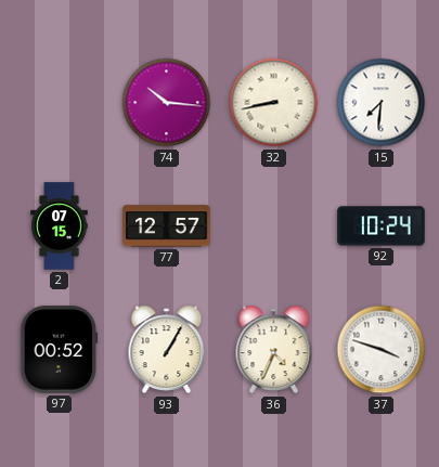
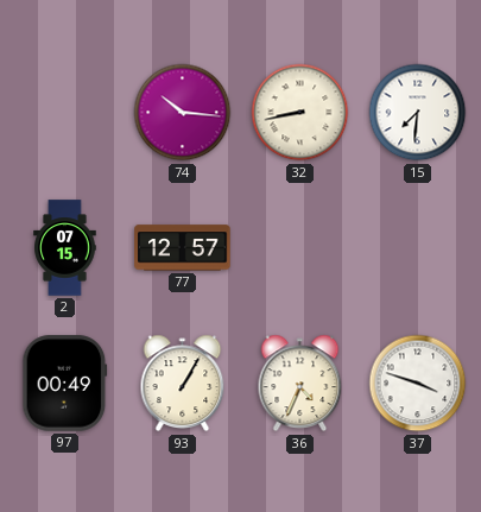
92: 10:24 -> none (382, 226)
97: 00:52 -> 00:49 (65, 384)
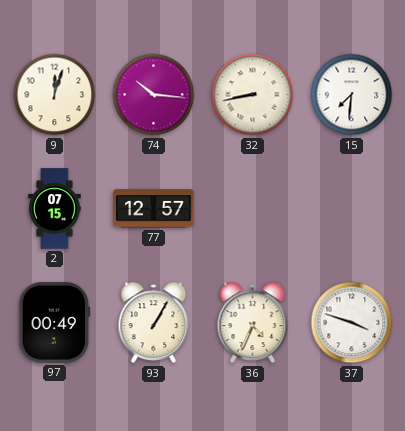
9: none -> 12:03 (55, 95)
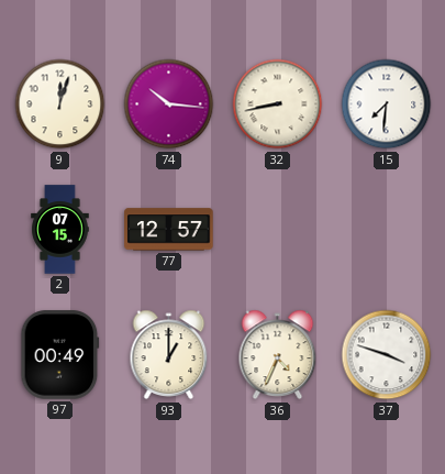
93: 1:05 -> 1:00 (169, 355)
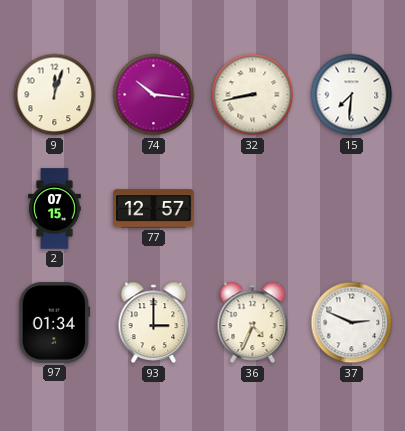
97: 00:49 -> 01:34 (55, 323)
93: 1:00 -> 3:00 (154, 323)
37: 3:48 -> 2:49 (352, 323)
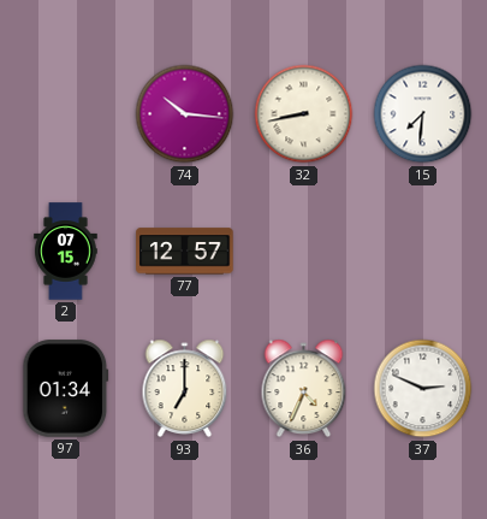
9: 12:03 -> none (55, 95)
93: 3:00 -> 7:00 (185, 389)
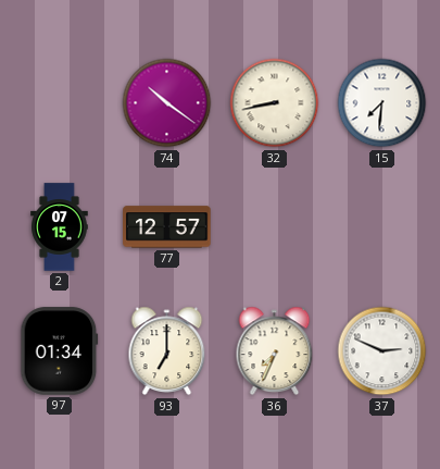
74: 10:16 -> 10:21 (167, 103)
36: 4:34 -> 7:34 (275, 351)
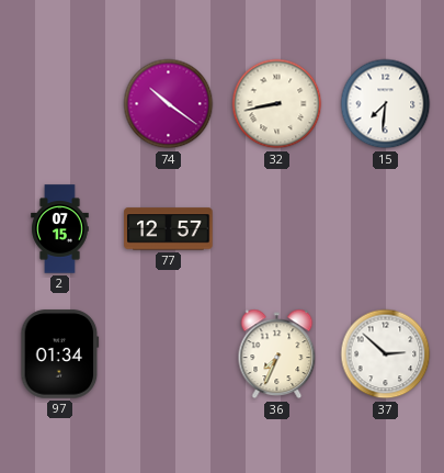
93: 7:00 -> none (167, 351)
37: 2:49 -> 2:52 (386, 354)
